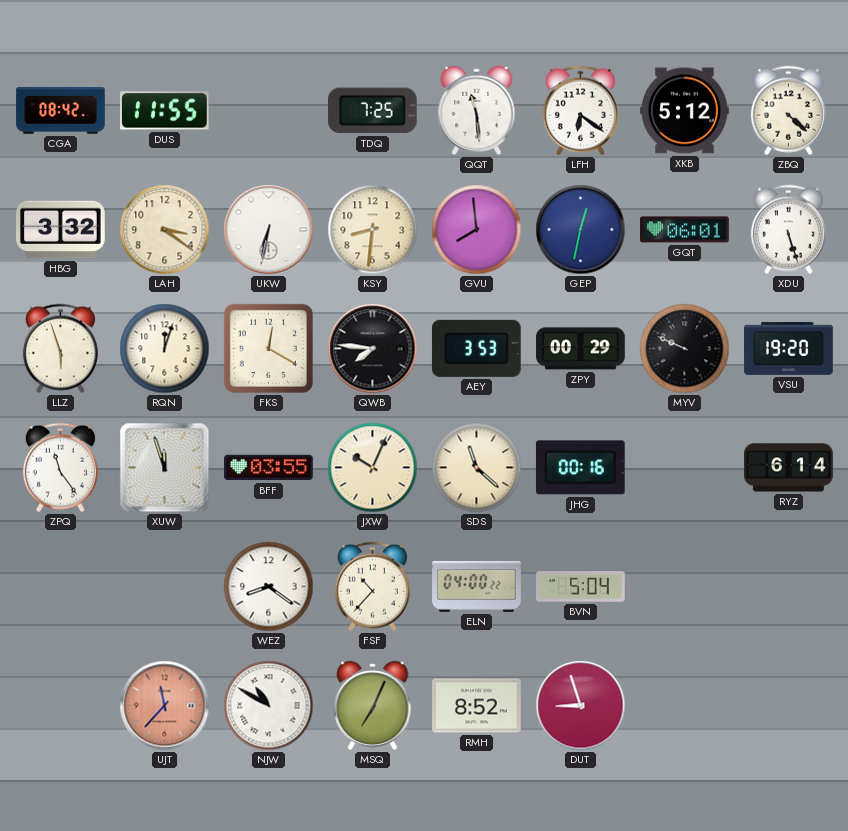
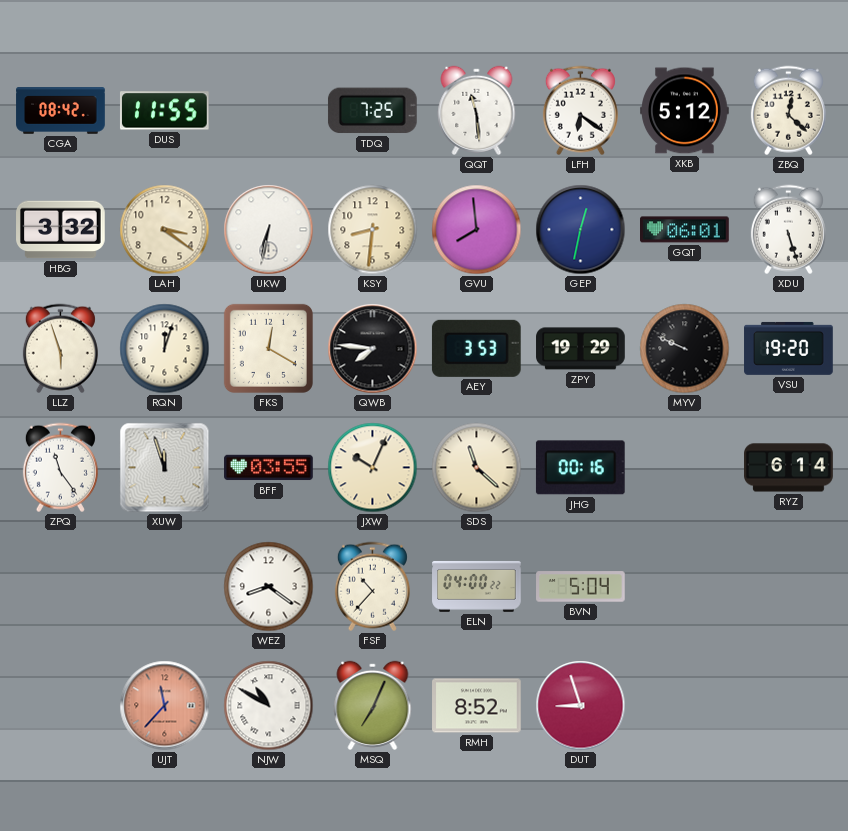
ZBQ: 4:22 -> 12:22 (788, 111)
ZPY: 00:29 -> 19:29 (581, 349)
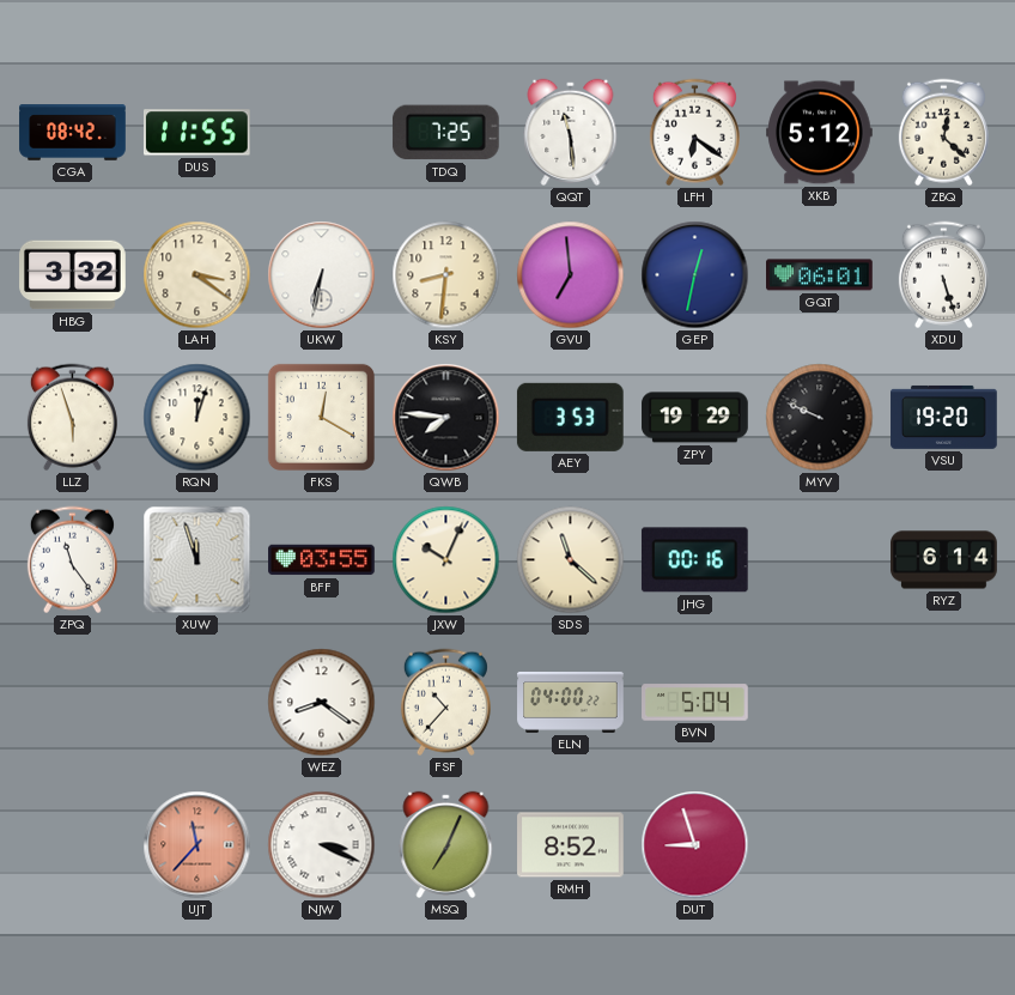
GVU: 7:59 -> 6:59 (571, 275)
NJW: 10:50 -> 3:19 (322, 845)
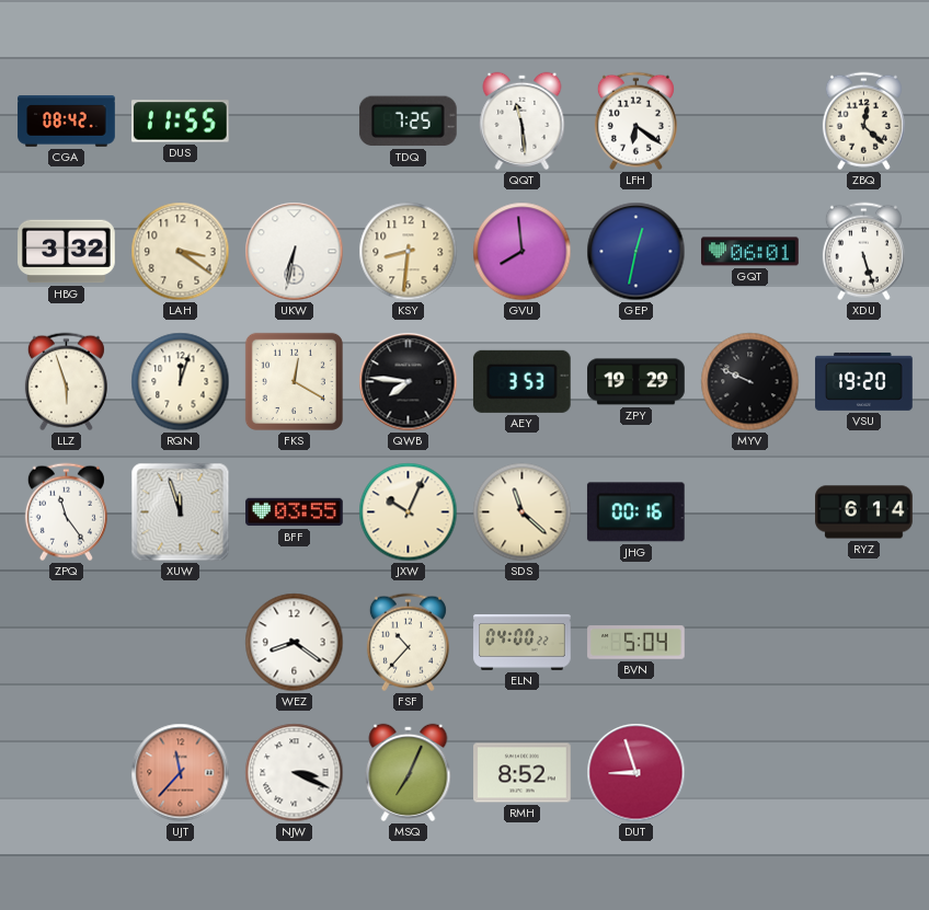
XKB: 5:12 -> none (820, 133)
GVU: 6:59 -> 7:59 (523, 252)
